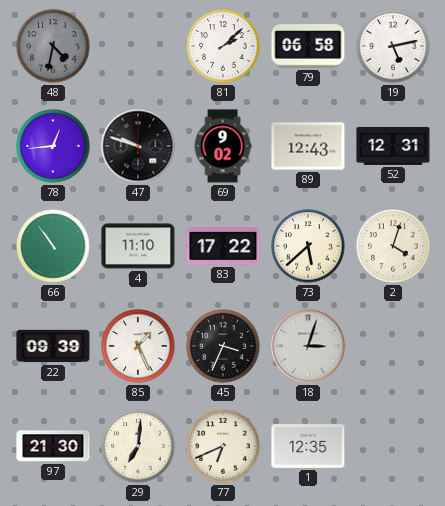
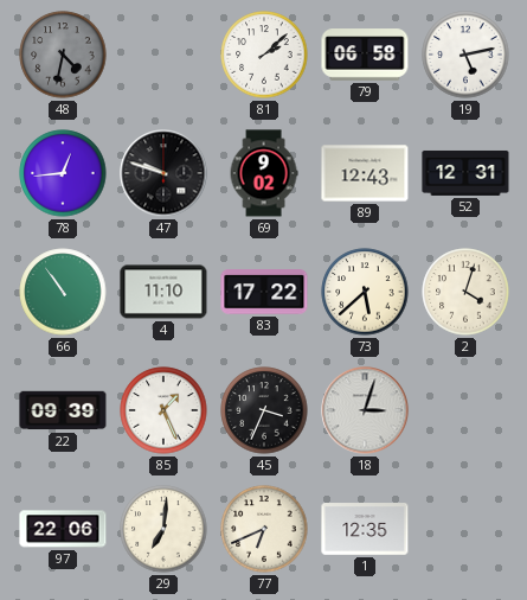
97: 21:30 -> 22:06 (63, 529)
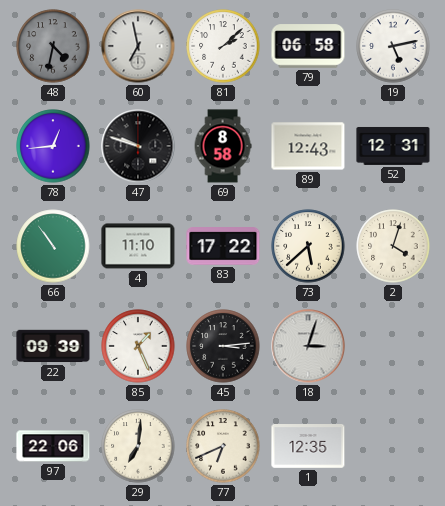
60: none -> 6:58 (138, 46)
69: 9:02 -> 8:58 (223, 146)
45: 3:34 -> 3:14 (223, 346)
